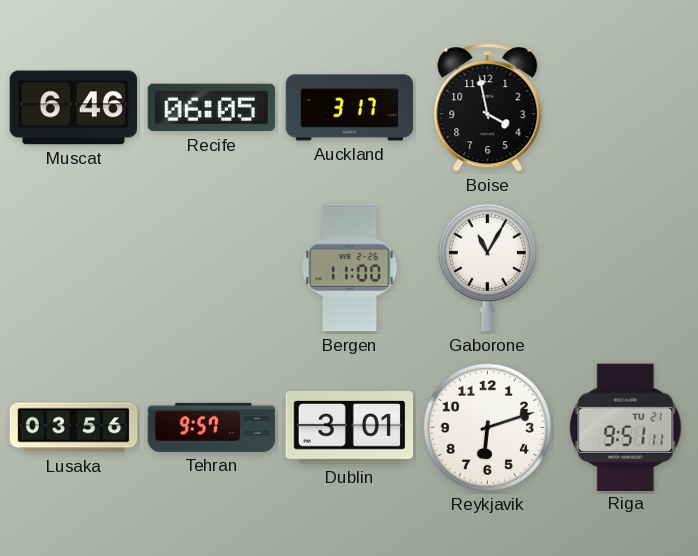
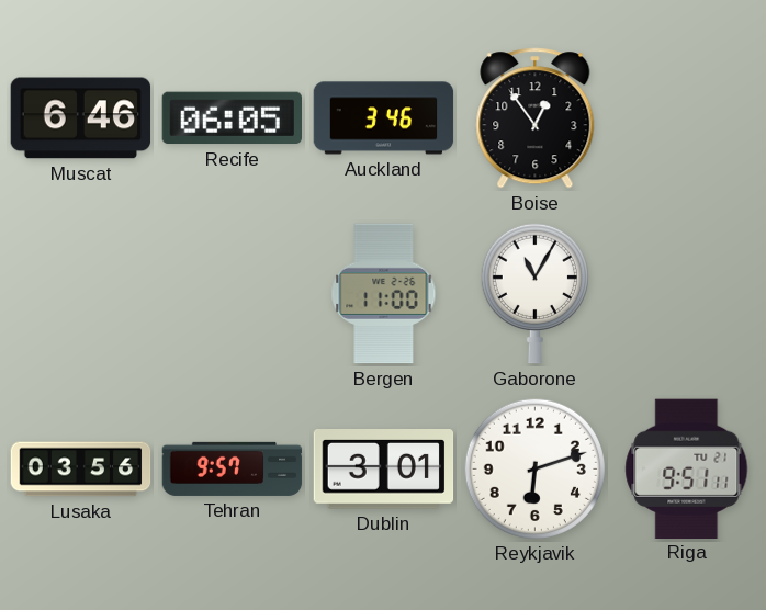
Auckland: 3:17 -> 3:46 (384, 118)
Boise: 3:58 -> 12:54 (536, 118)
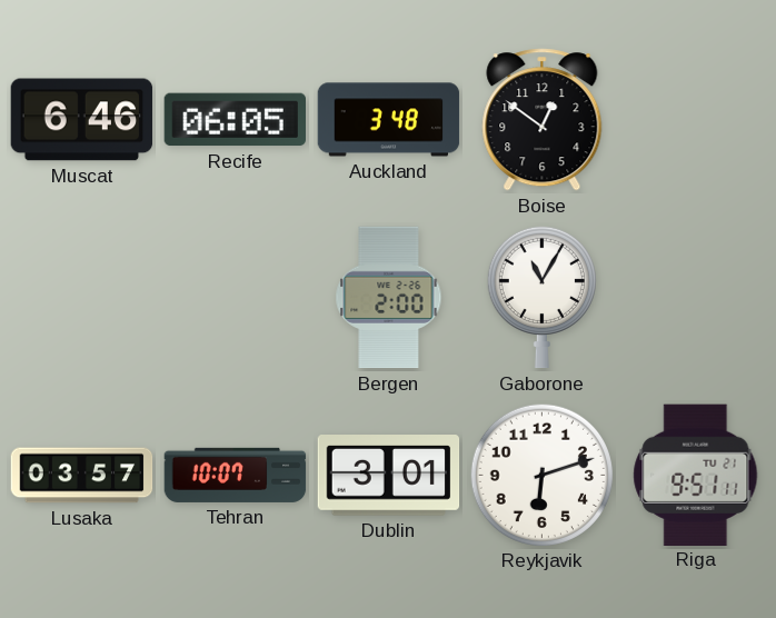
Auckland: 3:46 -> 3:48 (389, 120)
Boise: 12:54 -> 12:51 (543, 120)
Bergen: 11:00 -> 2:00 (389, 298)
Lusaka: 03:56 -> 03:57 (82, 476)
Tehran: 9:57 -> 10:07 (236, 475)
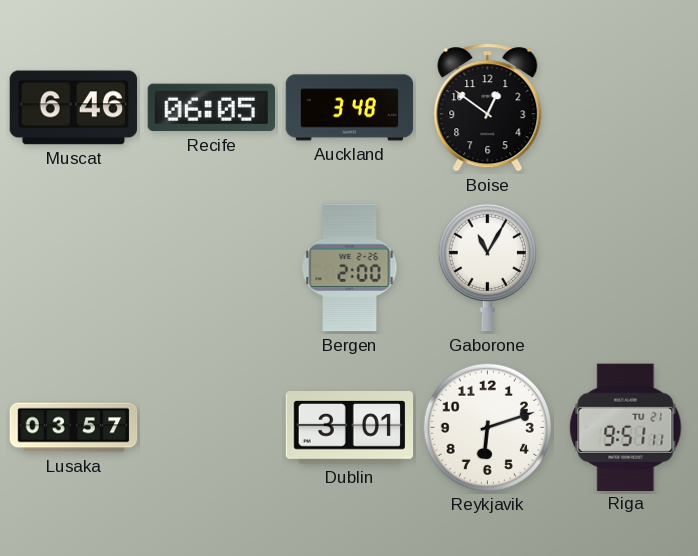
Tehran: 10:07 -> none (236, 475)
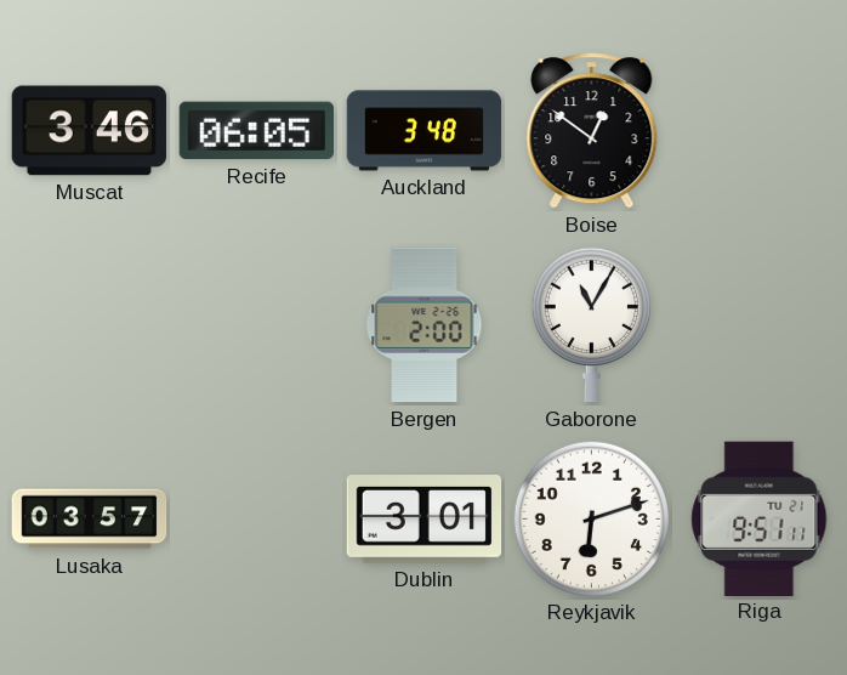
Muscat: 6:46 -> 3:46 (90, 131)
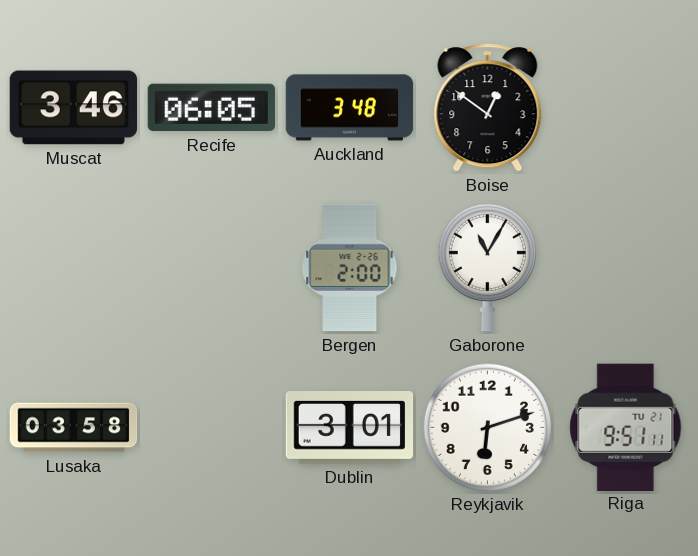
Lusaka: 03:57 -> 03:58 (74, 428)
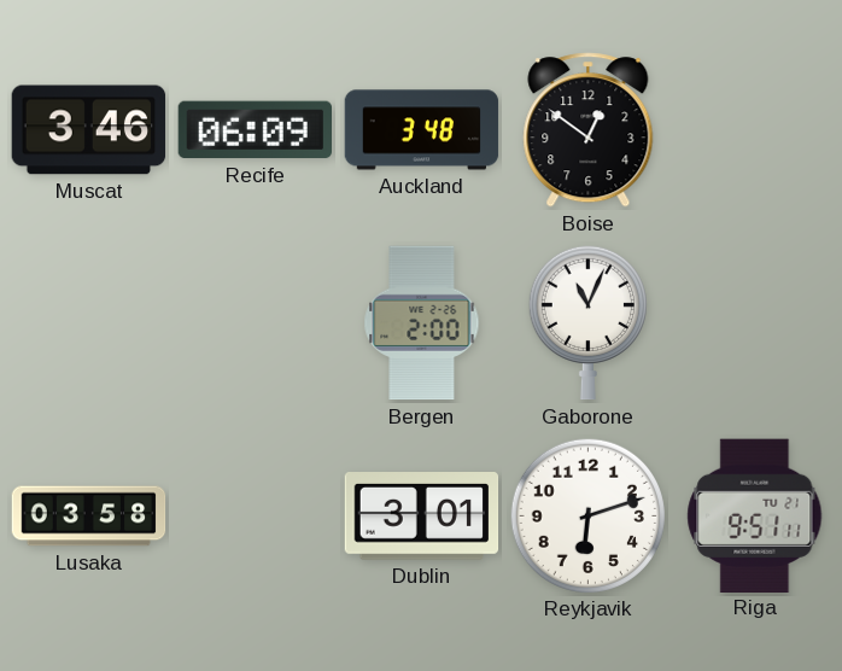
Recife: 06:05 -> 06:09 (255, 130)
Gaborone: 11:05 -> 11:04 (587, 322)
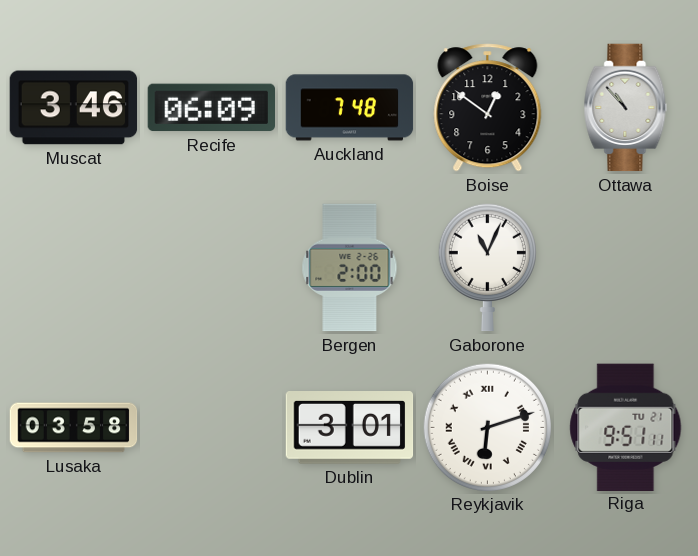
Auckland: 3:48 -> 7:48 (350, 108)
Ottawa: none -> 10:53 (626, 108)
Reykjavik numerals: Arabic -> Roman (487, 427)
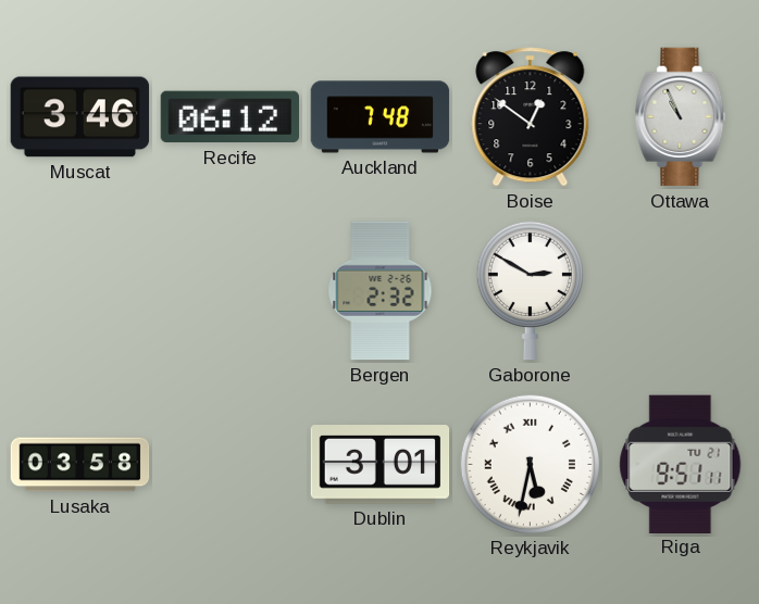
Recife: 06:09 -> 06:12 (229, 117)
Ottawa: 10:53 -> 10:56 (681, 117)
Bergen: 2:00 -> 2:32 (381, 291)
Gaborone: 11:04 -> 2:50 (530, 290)
Reykjavik: 6:12 -> 5:32 (530, 464)
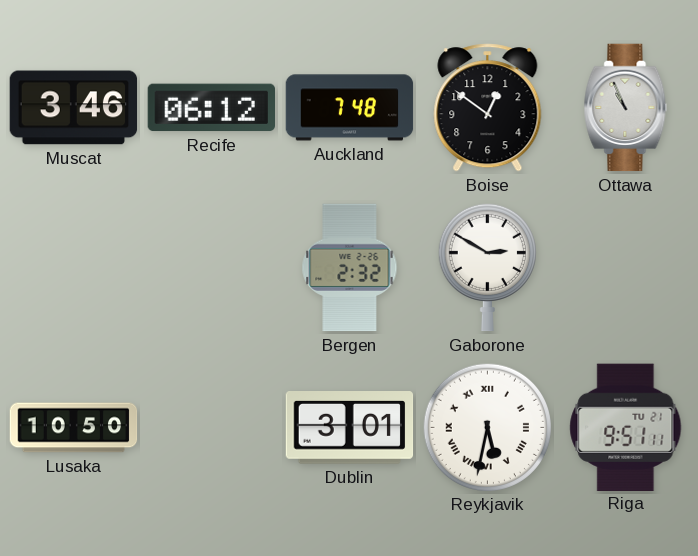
Lusaka: 03:58 -> 10:50 (74, 428)
